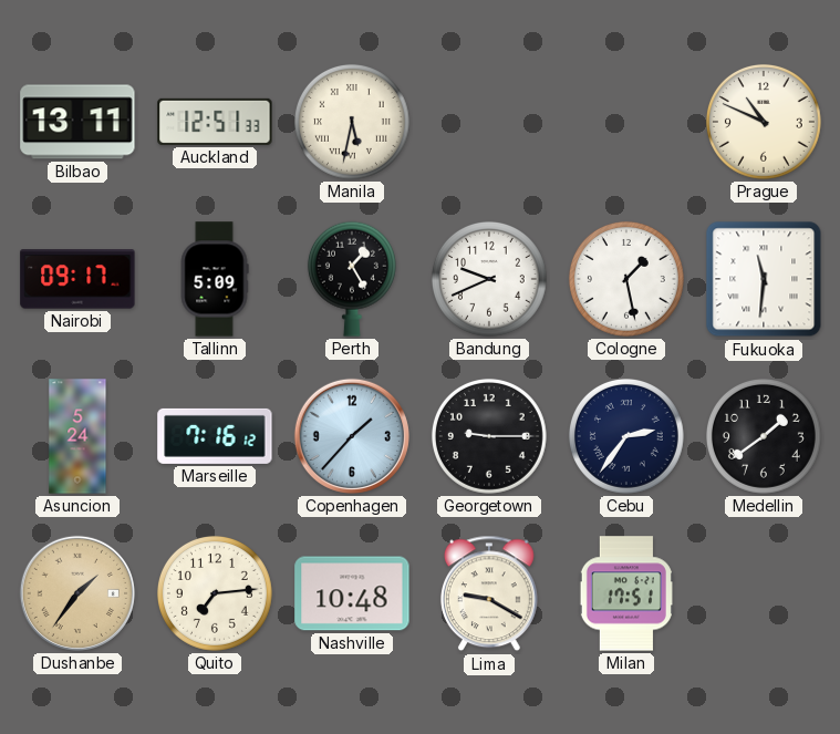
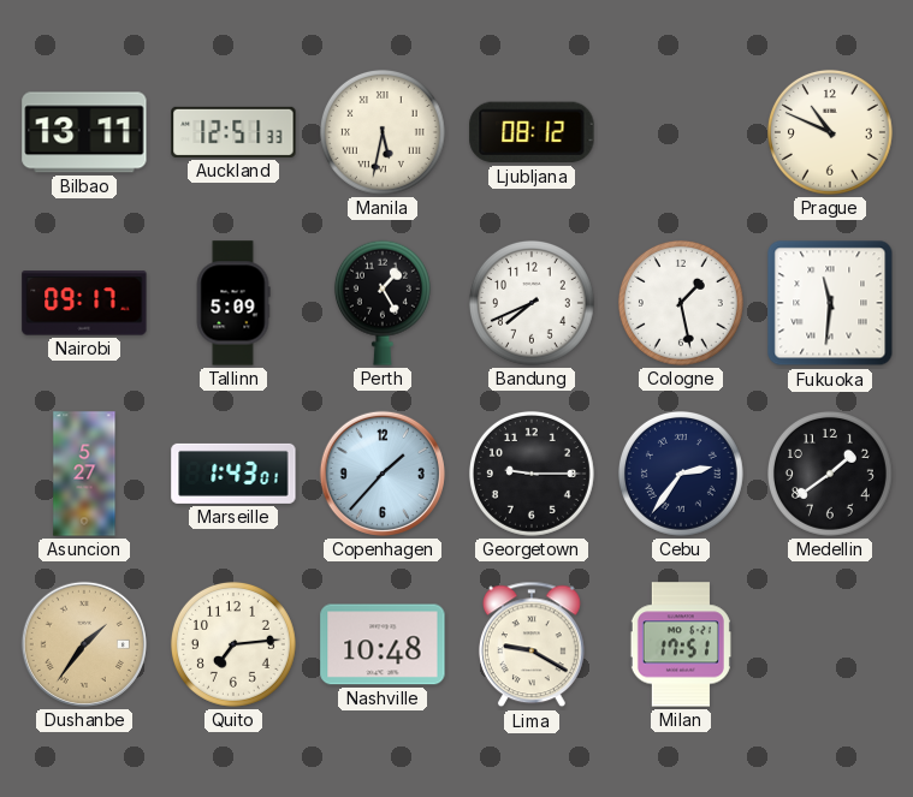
Ljubljana: none -> 08:12 (532, 132)
Bandung: 9:41 -> 7:41 (532, 303)
Asuncion: 5:24 -> 5:27 (84, 474)
Marseille: 7:16 -> 1:43 (233, 474)
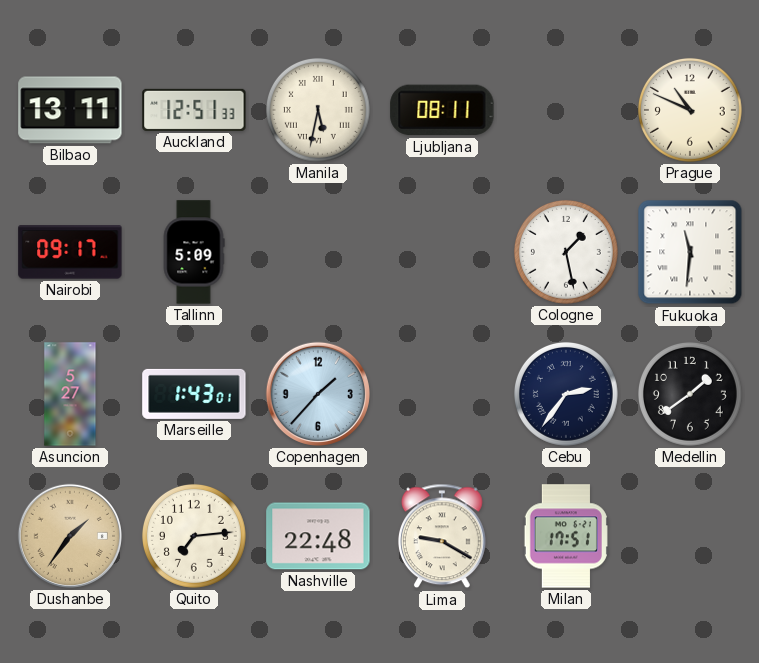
Ljubljana: 08:12 -> 08:11 (442, 110)
Perth: 1:25 -> none (383, 303)
Bandung: 7:41 -> none (532, 303)
Georgetown: 9:15 -> none (532, 474)
Nashville: 10:48 -> 22:48 (318, 536)
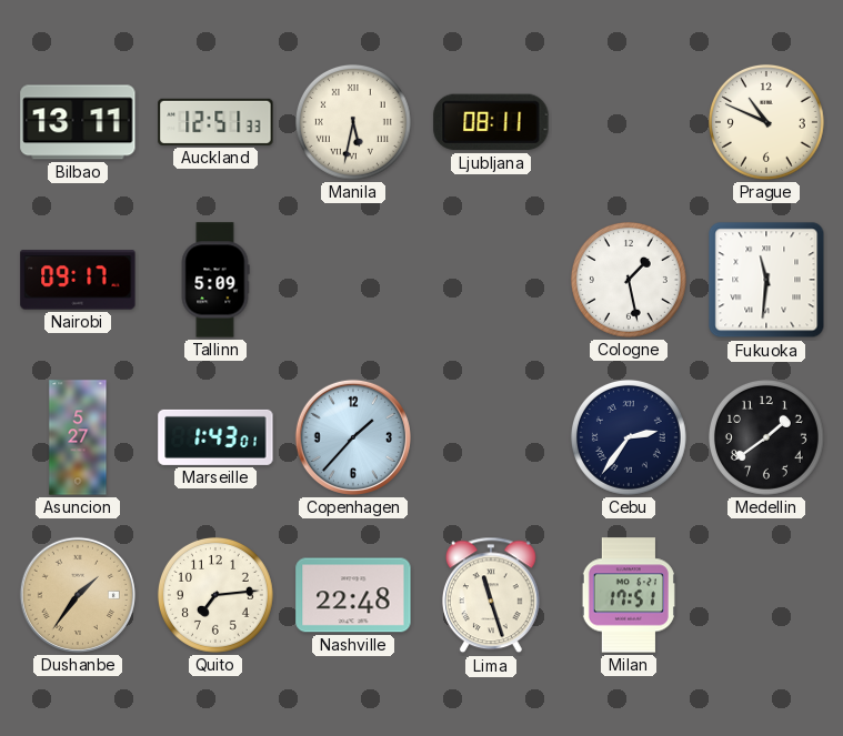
Lima: 9:20 -> 11:27 (491, 595)
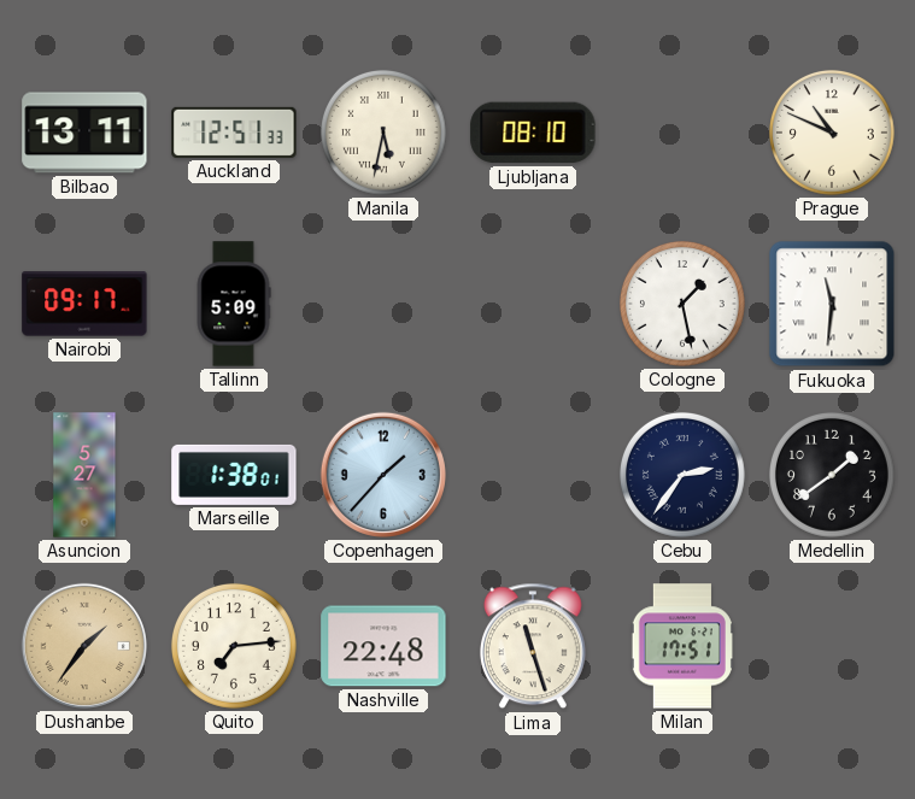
Ljubljana: 08:11 -> 08:10 (533, 133)
Marseille: 1:43 -> 1:38 (234, 475)
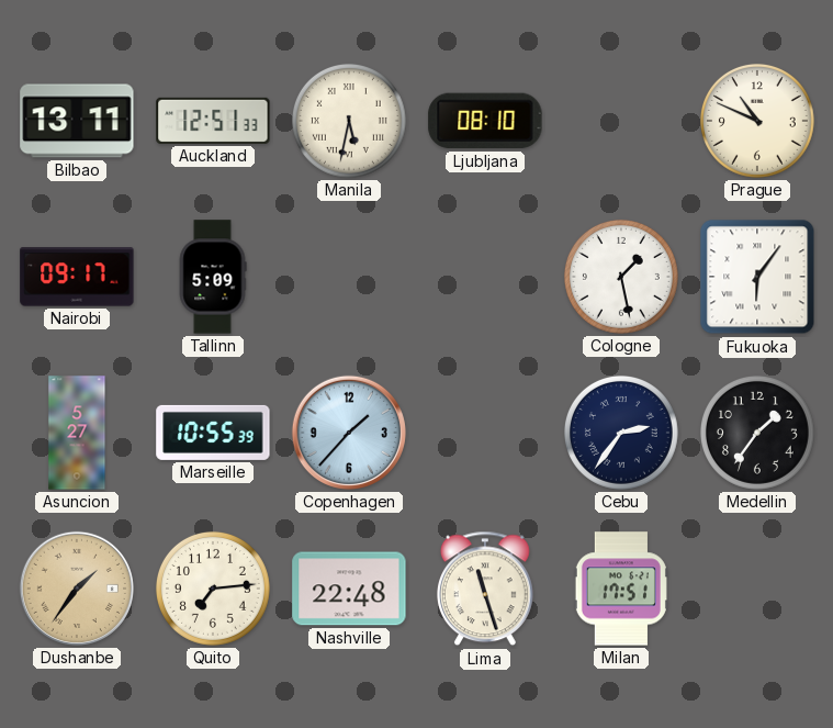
Fukuoka: 11:31 -> 6:06 (757, 277)
Marseille: 1:38 -> 10:55 (213, 433)
Medellin: 1:39 -> 1:36 (757, 433)
